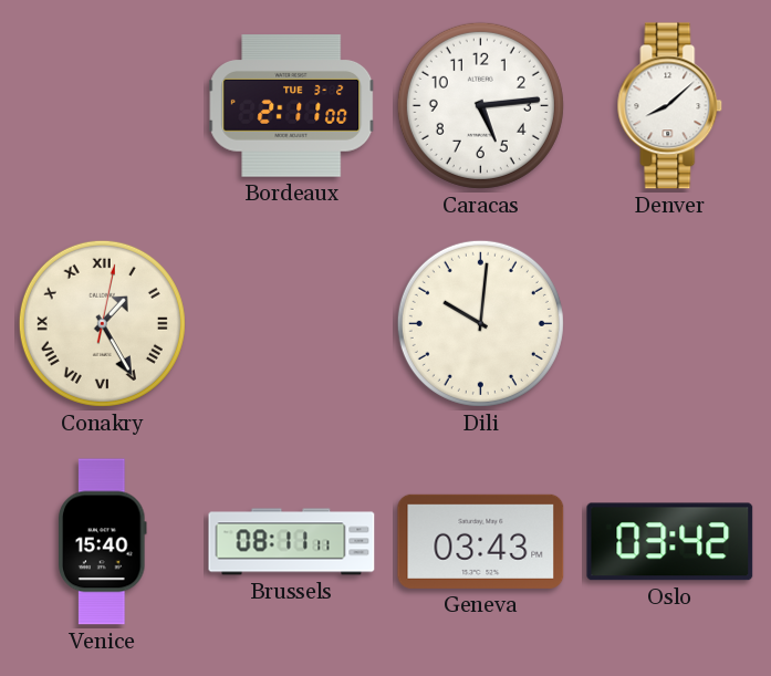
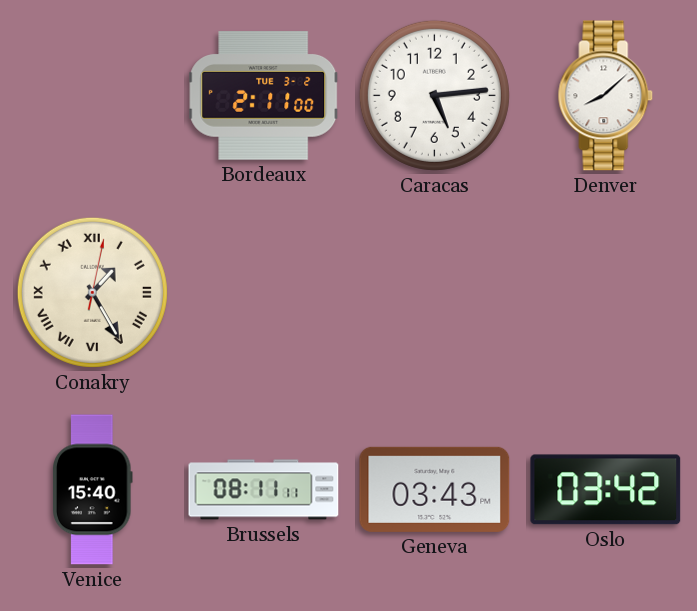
Dili: 10:01 -> none (480, 323)
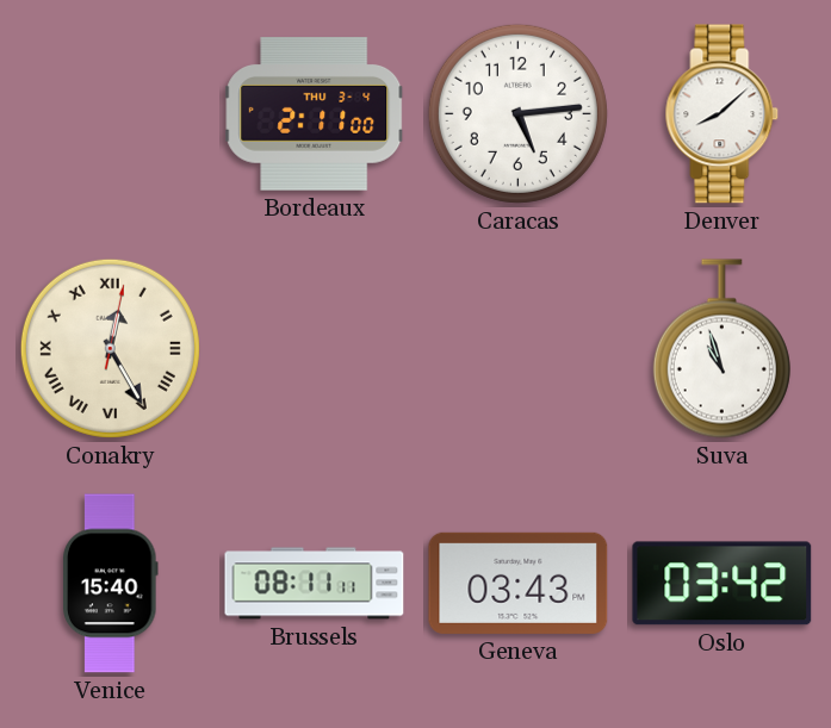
Bordeaux date: TUE 3-2 -> THU 3-4 (315, 114)
Conakry: 1:25 -> 12:25 (110, 348)
Suva: none -> 10:57 (721, 349)
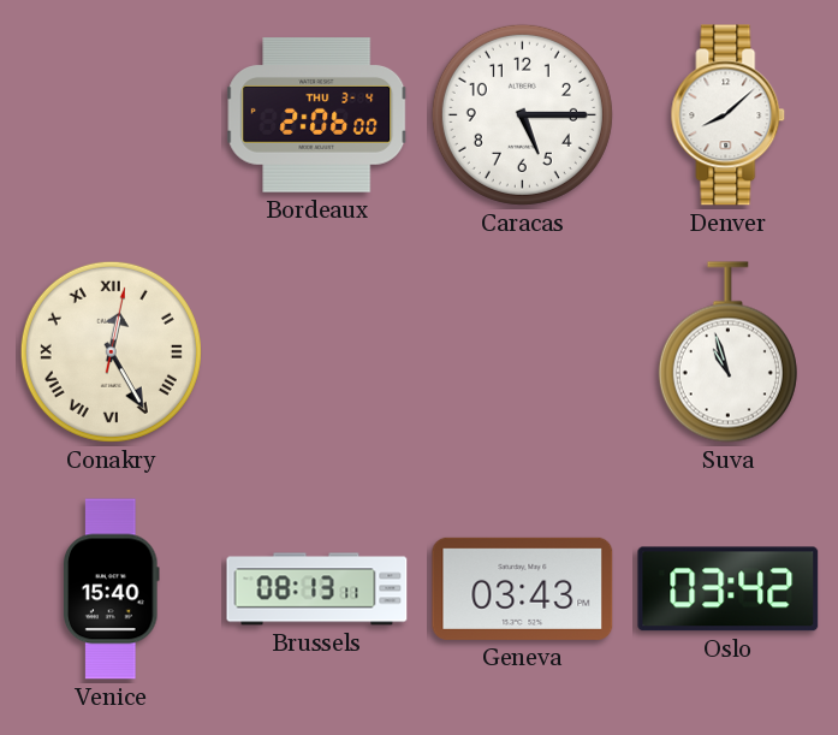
Bordeaux: 2:11 -> 2:06 (317, 115)
Caracas: 5:14 -> 5:15 (522, 114)
Brussels: 08:11 -> 08:13 (317, 589)
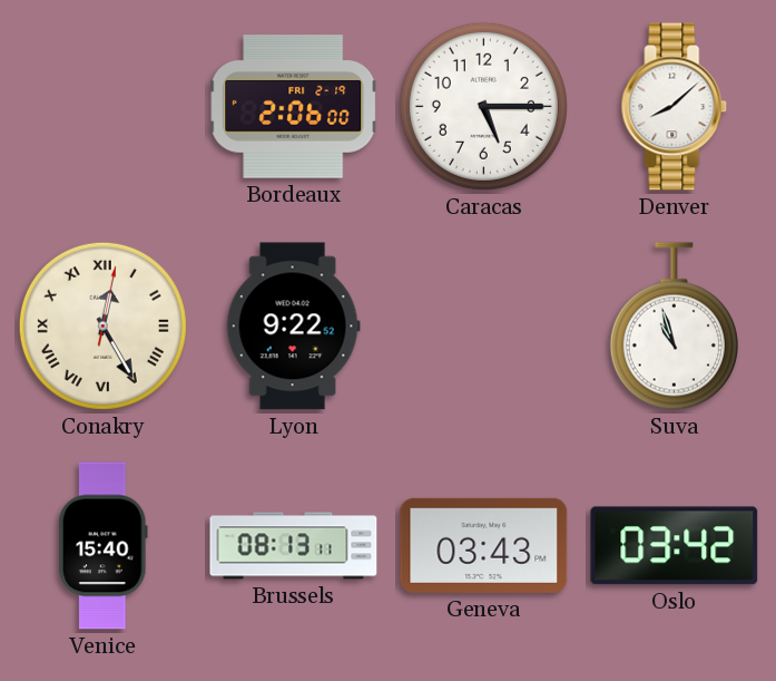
Bordeaux date: THU 3-4 -> FRI 2-19 (294, 107)
Lyon: none -> 9:22 (293, 327)
